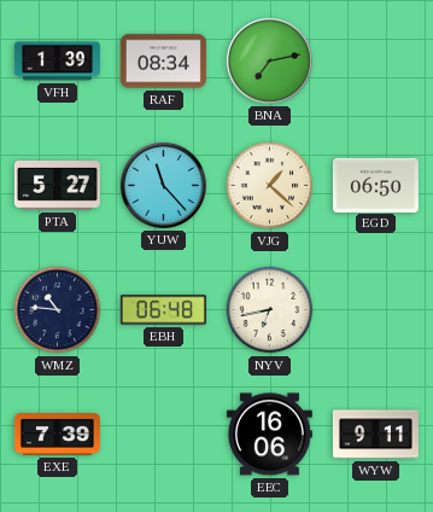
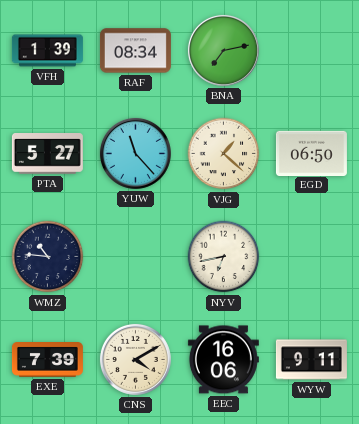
EBH: 06:48 -> none (163, 310)
CNS: none -> 4:10 (135, 359)
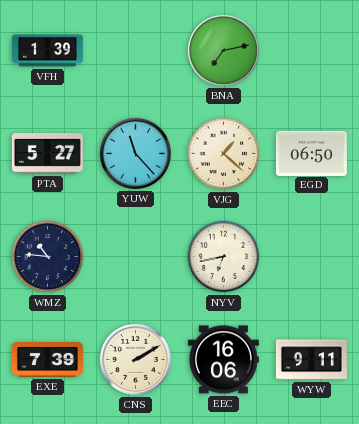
RAF: 08:34 -> none (135, 51)
CNS: 4:10 -> 2:10 (135, 359)
